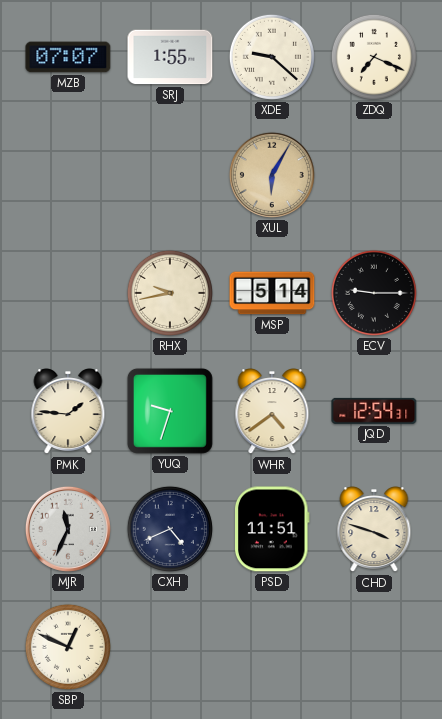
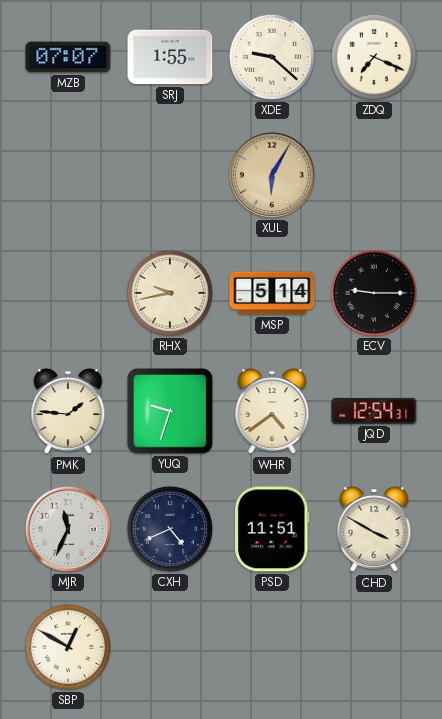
CHD: 3:48 -> 3:50 (374, 530)
SBP: 12:49 -> 12:50 (68, 647)
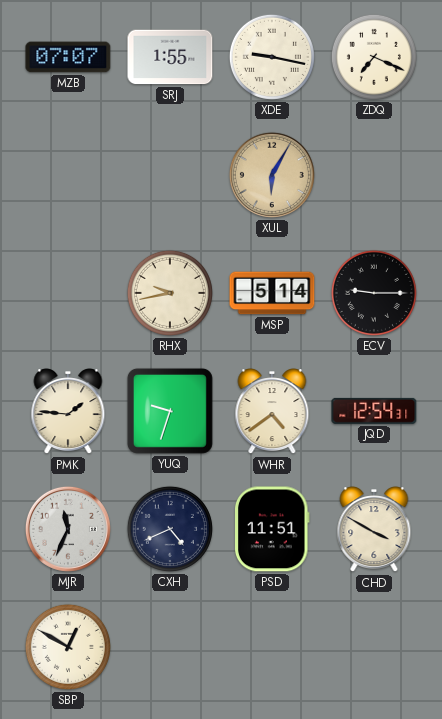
XDE: 9:22 -> 9:17 (272, 57)
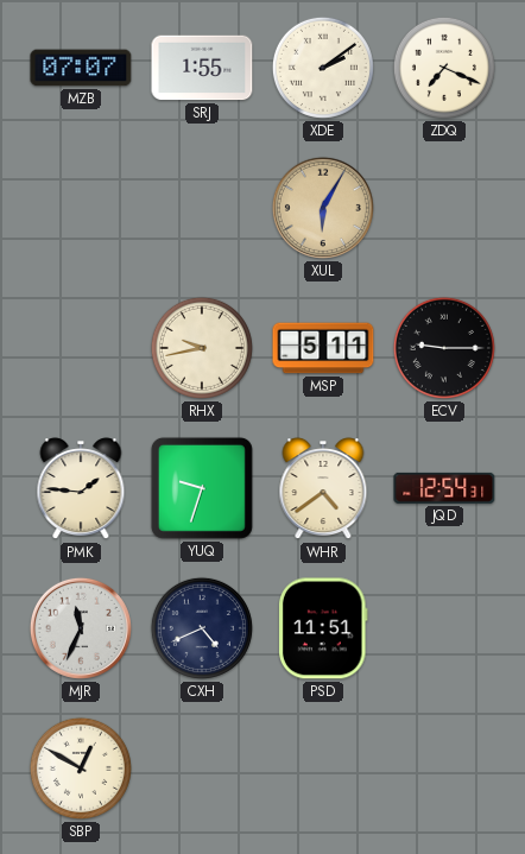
XDE: 9:17 -> 2:09 (323, 68)
MSP: 5:14 -> 5:11 (323, 348)
CHD: 3:50 -> none (374, 530)
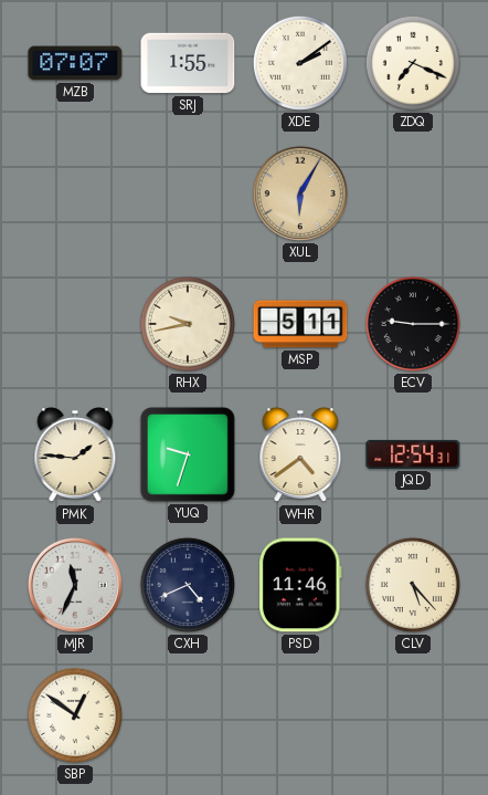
PSD: 11:51 -> 11:46 (301, 585)
CLV: none -> 5:23 (413, 585)
SBP: 12:50 -> 12:51 (75, 715)
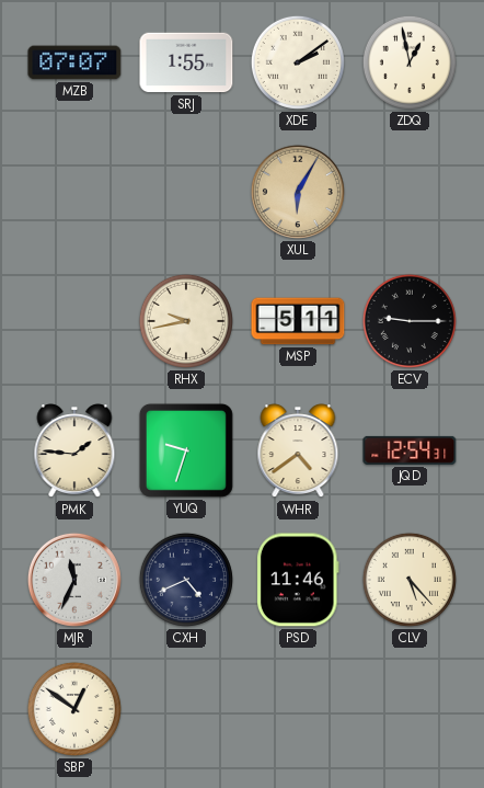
ZDQ: 7:19 -> 12:58 (410, 62)
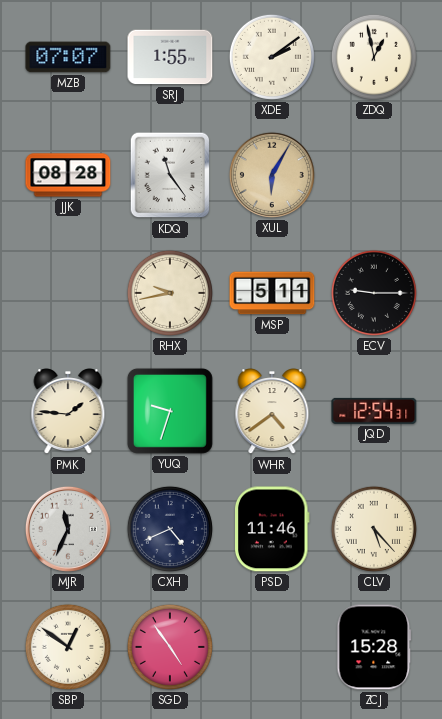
JJK: none -> 08:28 (68, 175)
KDQ: none -> 11:24 (170, 175)
SGD: none -> 4:54 (170, 647)
ZCJ: none -> 15:28 (374, 647)
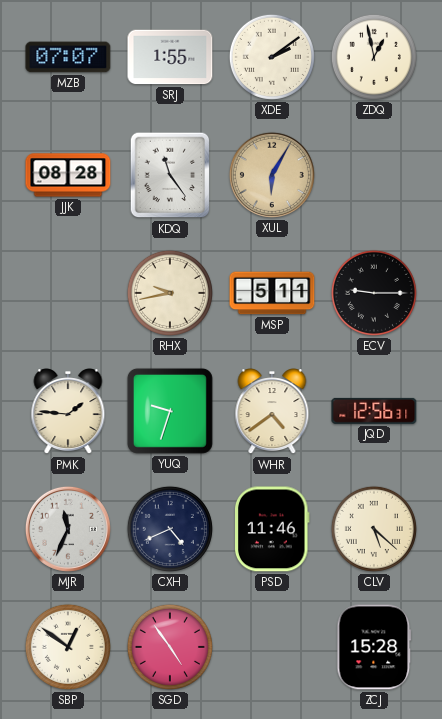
JQD: 12:54 -> 12:56 (374, 411)
CLV: 5:23 -> 5:22 (374, 529)
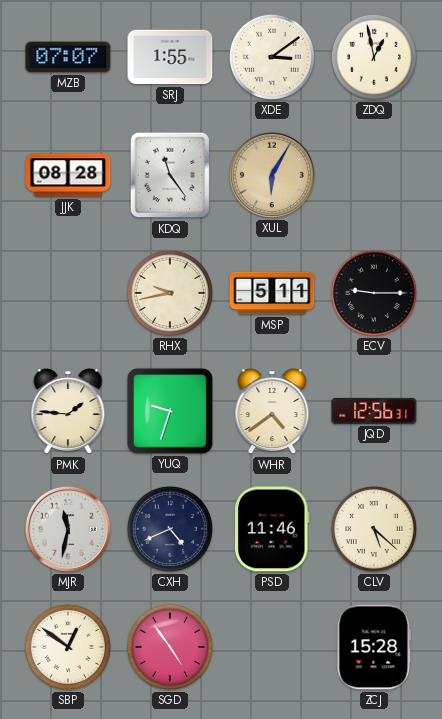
XDE: 2:09 -> 3:09 (272, 57)
MJR: 11:34 -> 11:32 (68, 529)
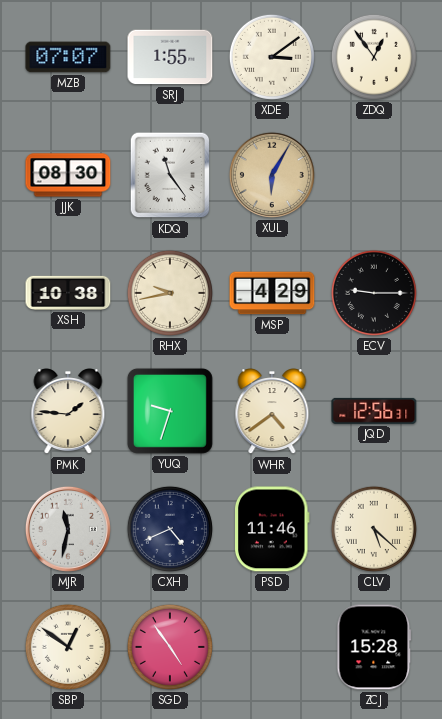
ZDQ: 12:58 -> 12:54 (374, 57)
JJK: 08:28 -> 08:30 (68, 175)
XSH: none -> 10:38 (68, 293)
MSP: 5:11 -> 4:29 (272, 293)
